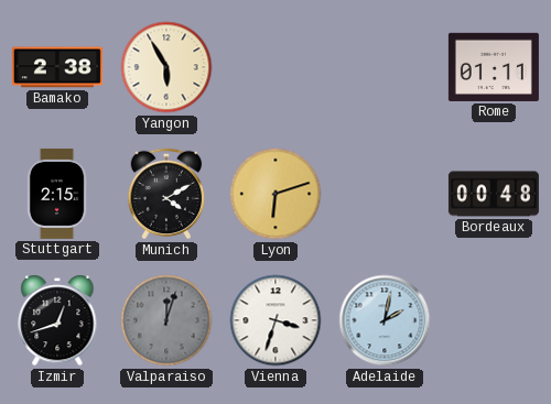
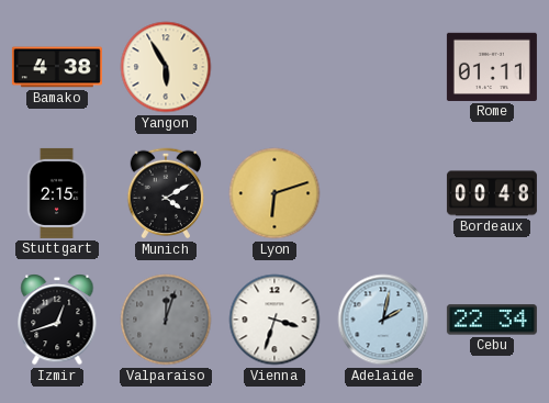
Bamako: 2:38 -> 4:38 (57, 67)
Cebu: none -> 22:34 (492, 320)
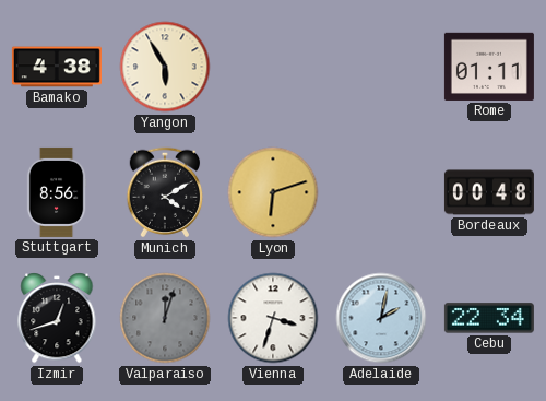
Stuttgart: 2:15 -> 8:56 (57, 192)
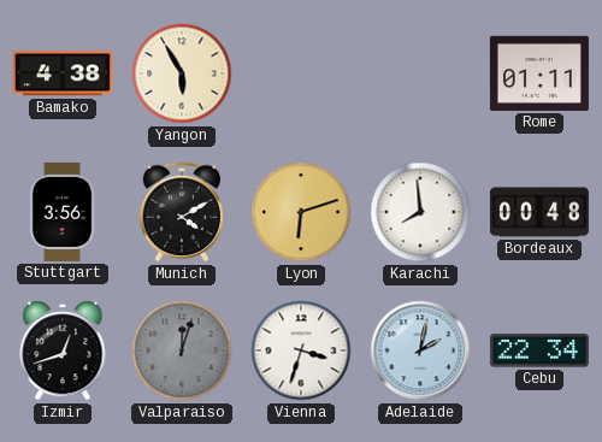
Stuttgart: 8:56 -> 3:56 (63, 212)
Karachi: none -> 7:59 (420, 212)
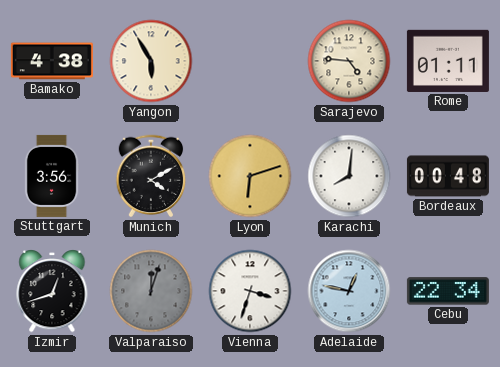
Sarajevo: none -> 4:46 (349, 61)
Karachi: 7:59 -> 8:01 (349, 176)
Adelaide: 2:02 -> 12:47 (349, 291)
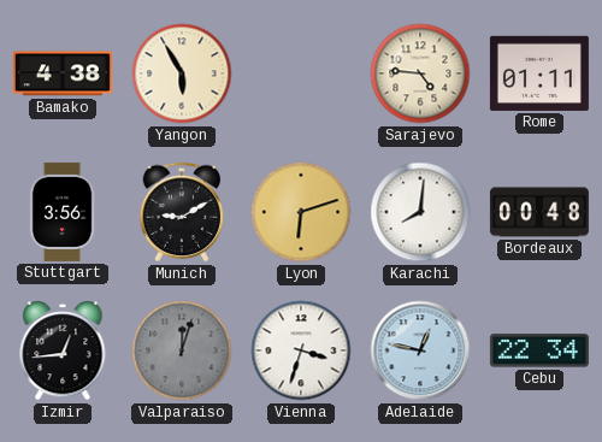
Munich: 4:10 -> 9:10 (182, 212)
Izmir: 12:42 -> 12:44 (63, 350)
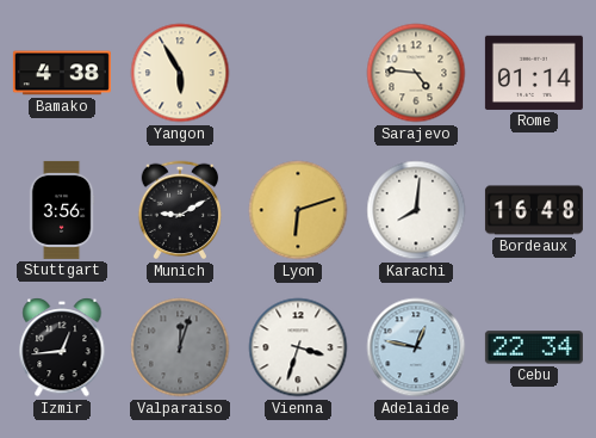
Rome: 01:11 -> 01:14 (534, 73)
Bordeaux: 00:48 -> 16:48 (534, 210)
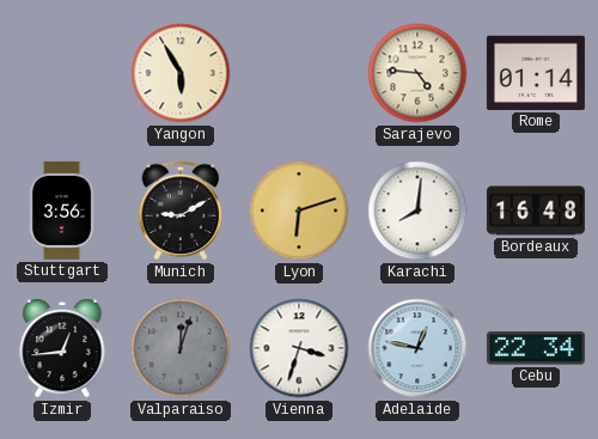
Bamako: 4:38 -> none (62, 73)
